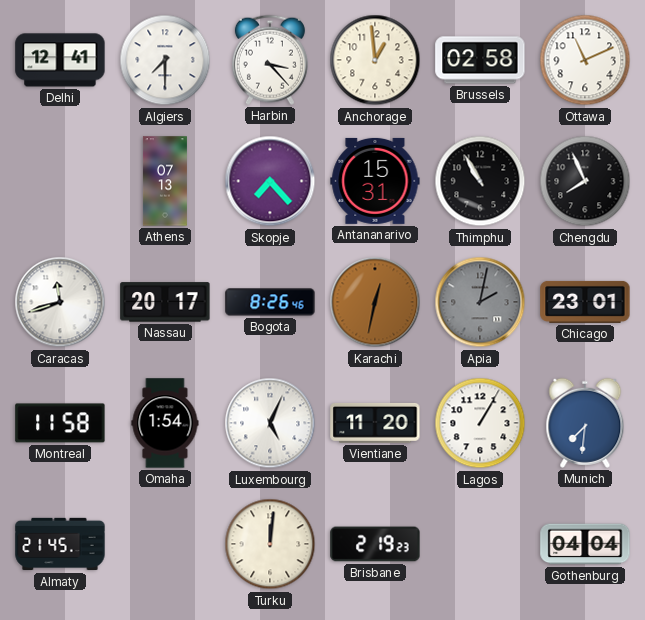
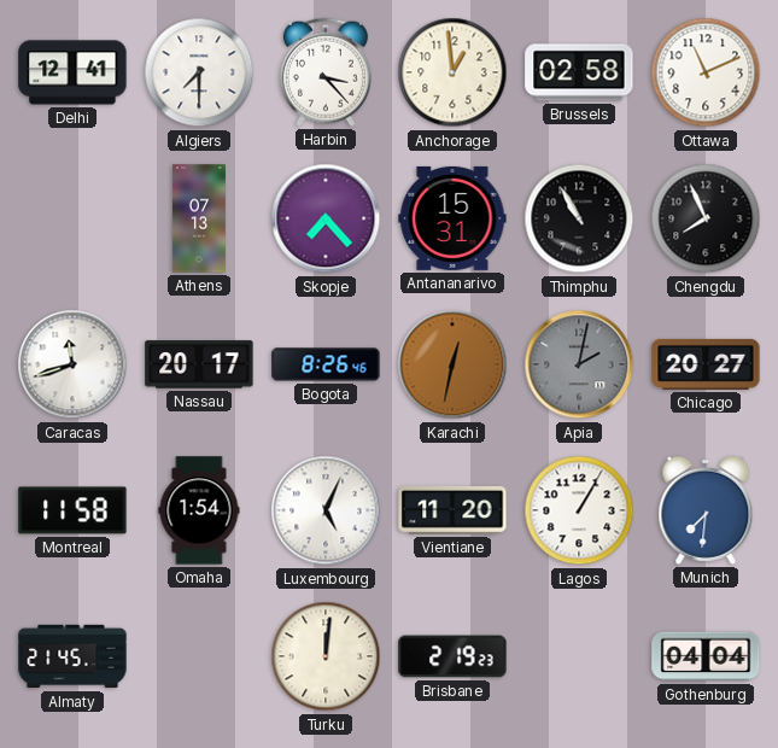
Chicago: 23:01 -> 20:27 (706, 364)
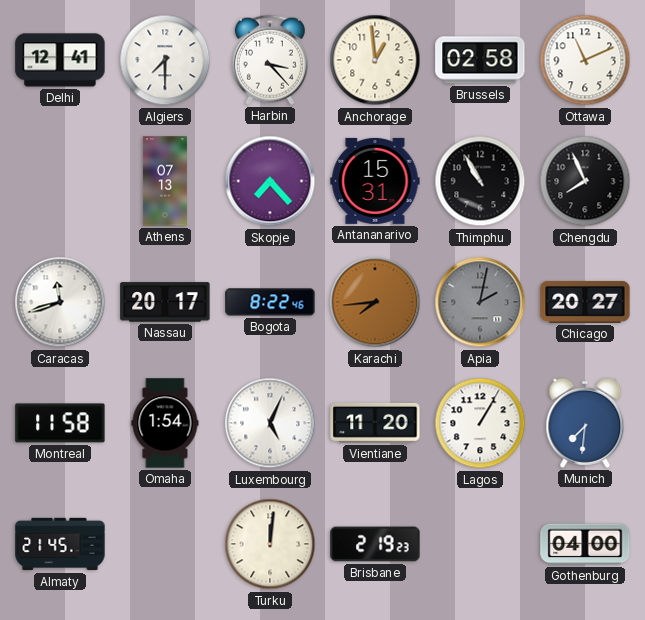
Bogota: 8:26 -> 8:22 (270, 302)
Karachi: 12:32 -> 7:44 (375, 302)
Gothenburg: 04:04 -> 04:00 (585, 544)
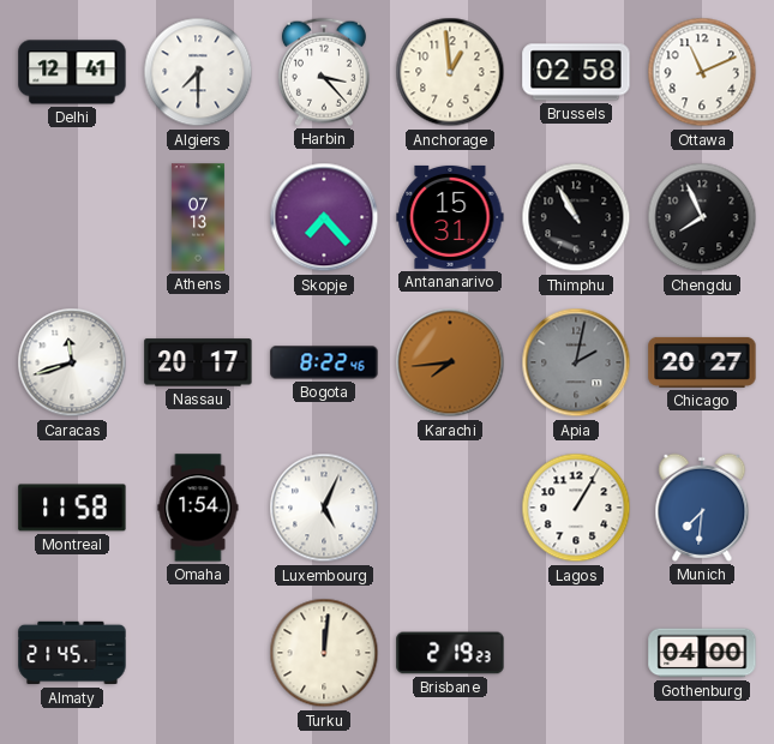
Vientiane: 11:20 -> none (375, 423)
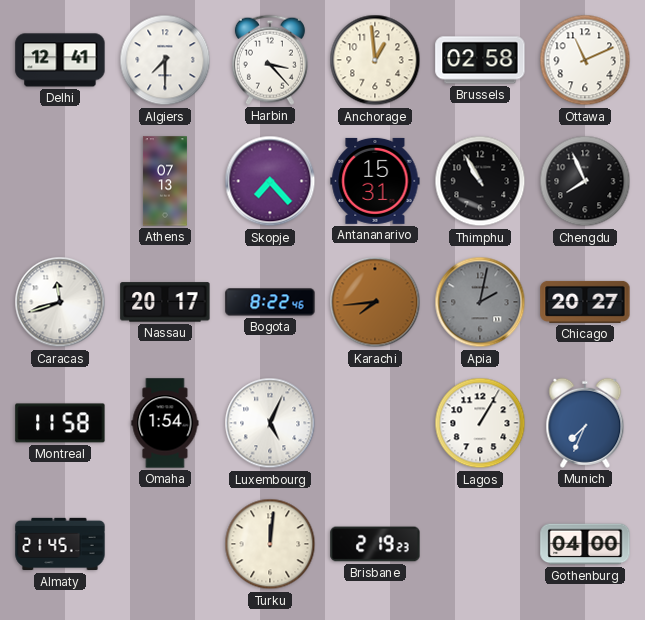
Munich: 7:31 -> 7:34 (585, 423)
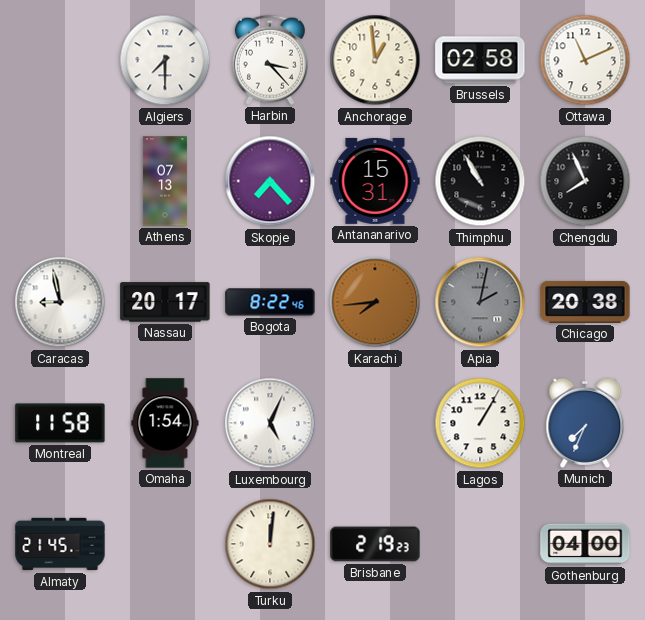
Delhi: 12:41 -> none (60, 60)
Caracas: 11:42 -> 8:58 (60, 302)
Chicago: 20:27 -> 20:38 (585, 302)
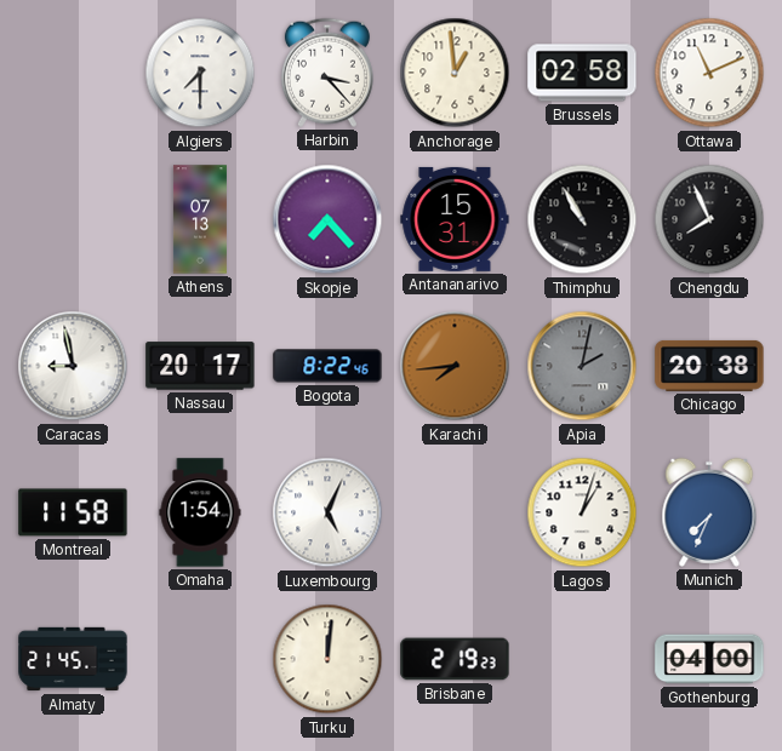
Lagos: 1:05 -> 1:03 (582, 512)
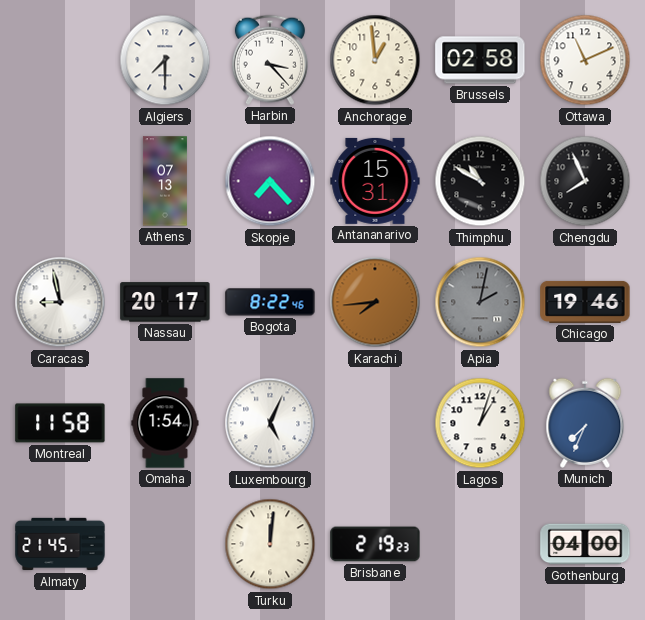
Thimphu: 10:55 -> 10:50 (480, 181)
Chicago: 20:38 -> 19:46 (585, 302)
